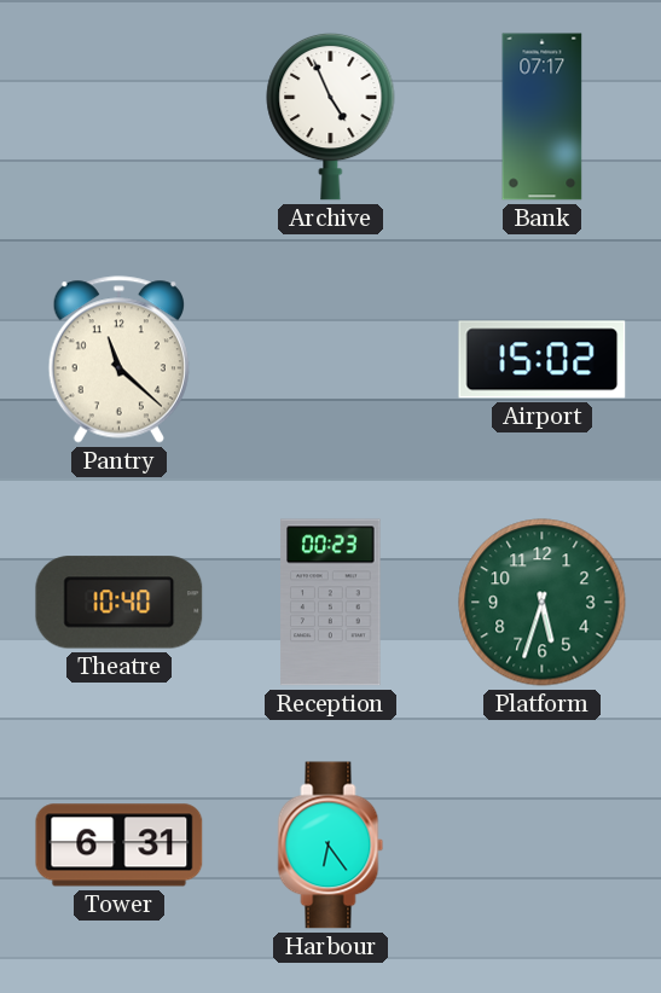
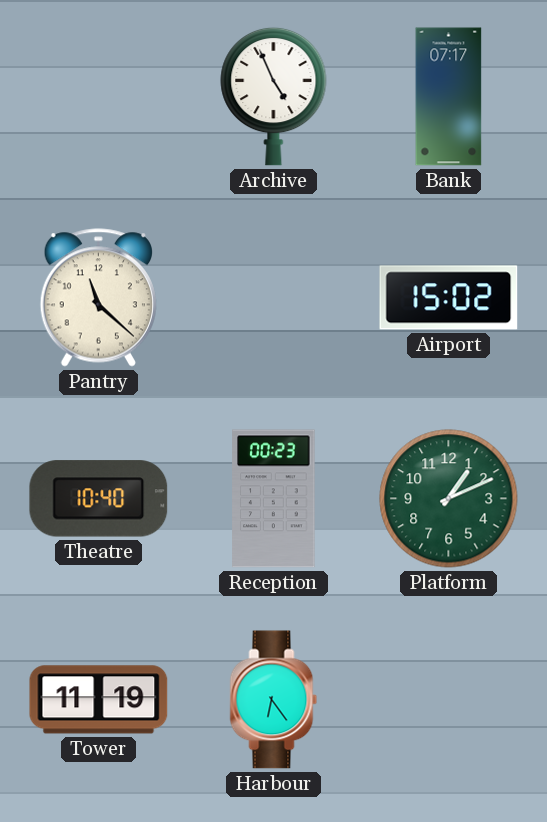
Platform: 5:33 -> 1:11 (449, 499)
Tower: 6:31 -> 11:19 (99, 700)
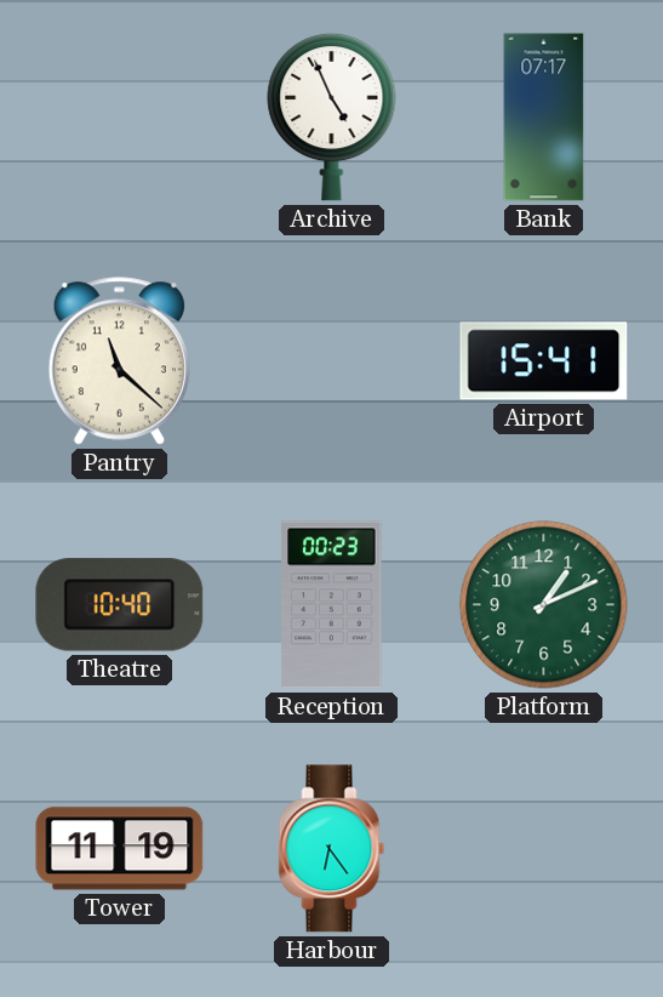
Airport: 15:02 -> 15:41 (544, 361)
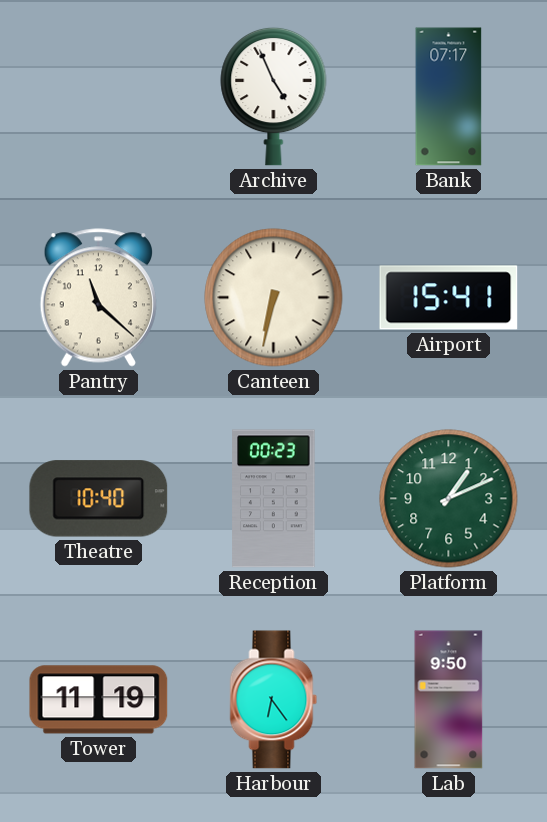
Canteen: none -> 6:32 (274, 298)
Lab: none -> 9:50 (449, 700)
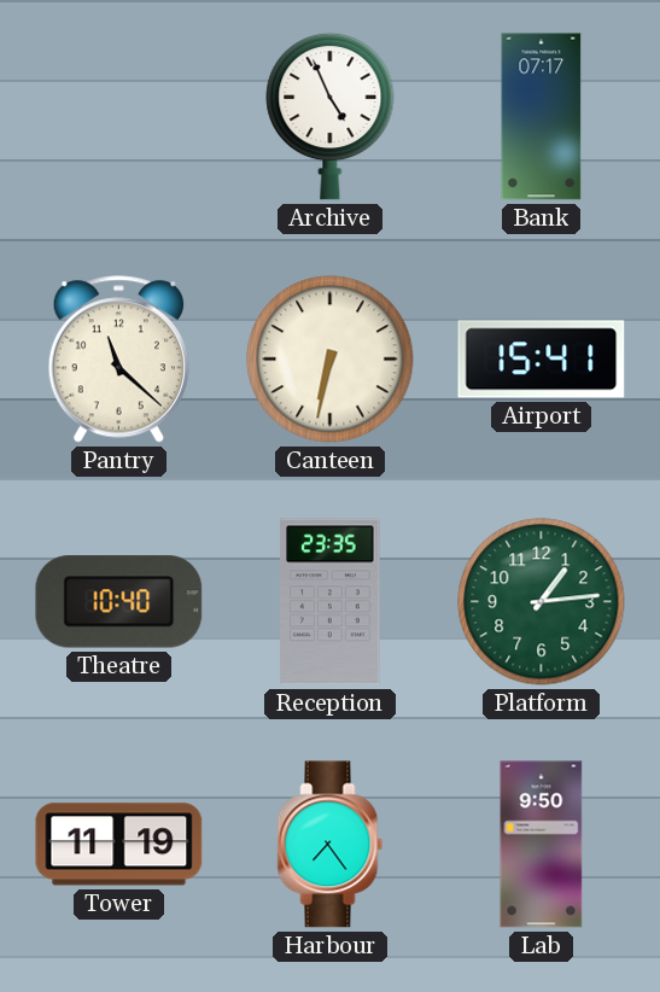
Reception: 00:23 -> 23:35 (331, 602)
Platform: 1:11 -> 1:14 (542, 602)
Harbour: 6:24 -> 7:24 (331, 845)
